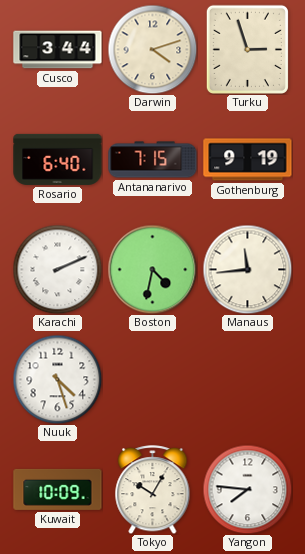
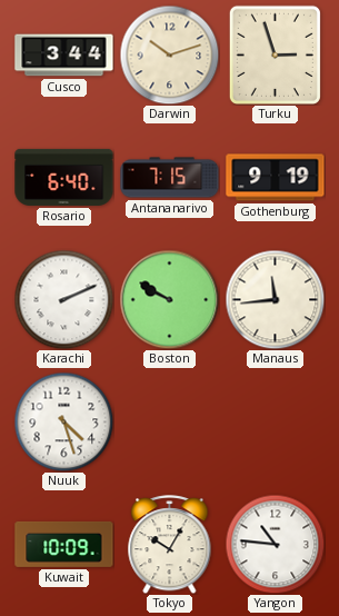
Darwin: 4:12 -> 10:12 (169, 54)
Boston: 4:32 -> 9:50 (169, 299)
Yangon: 7:46 -> 10:46 (275, 544)
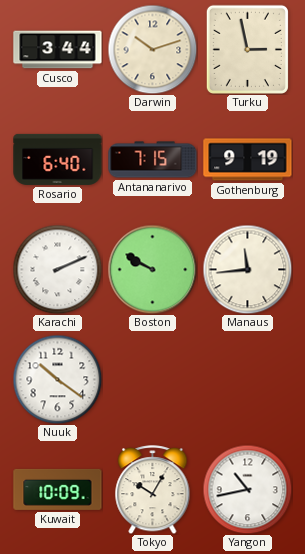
Turku: 2:57 -> 2:58 (247, 49)
Nuuk: 4:27 -> 10:21 (57, 379)
Yangon: 10:46 -> 10:43 (247, 489)
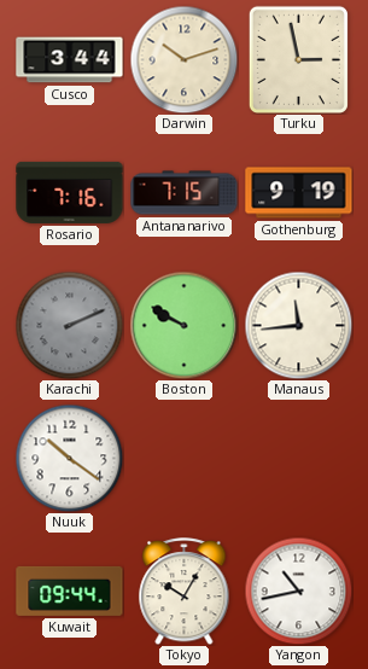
Rosario: 6:40 -> 7:16 (70, 192)
Karachi dial: white -> grey (69, 325)
Kuwait: 10:09 -> 09:44 (70, 591)
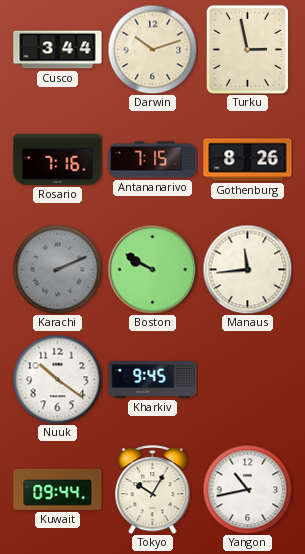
Gothenburg: 9:19 -> 8:26 (248, 160)
Kharkiv: none -> 9:45 (153, 379)
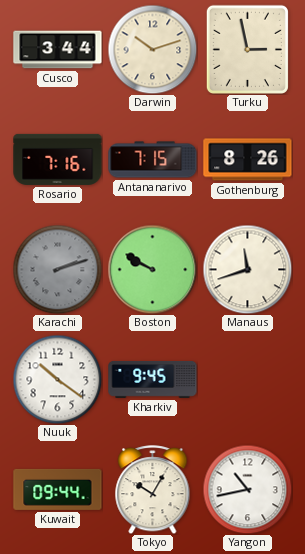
Karachi: 2:11 -> 2:12 (57, 269)
Manaus: 11:44 -> 11:42 (247, 269)
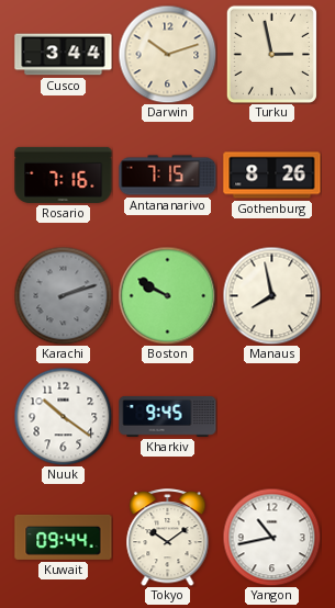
Manaus: 11:42 -> 7:58 (271, 295)
Tokyo: 10:05 -> 10:09 (168, 538)
